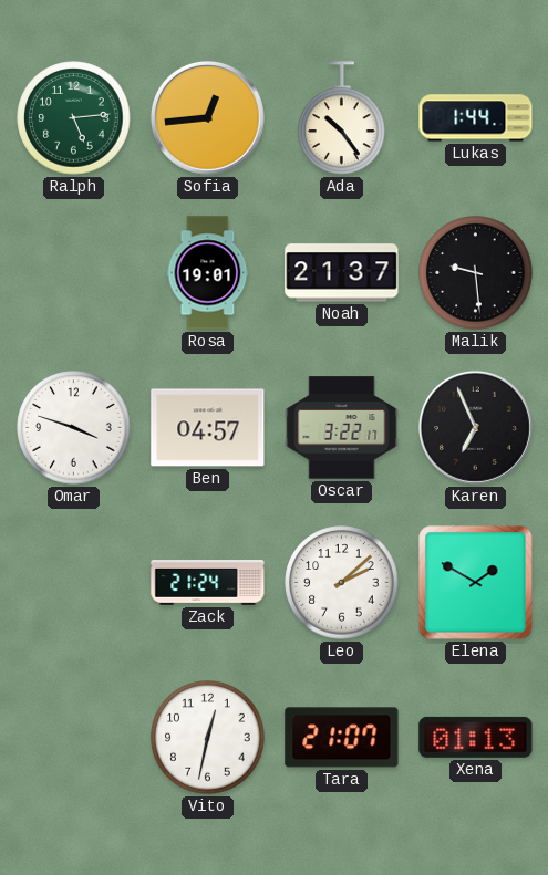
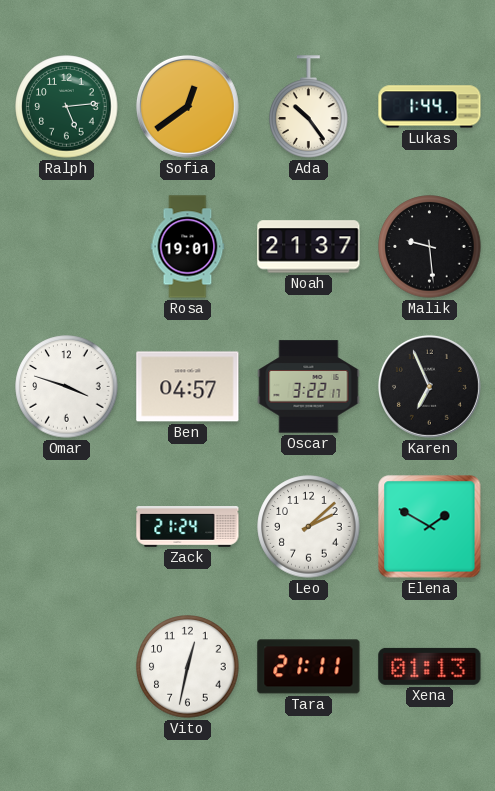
Sofia: 12:44 -> 12:39 (187, 106)
Tara: 21:07 -> 21:11 (309, 667)
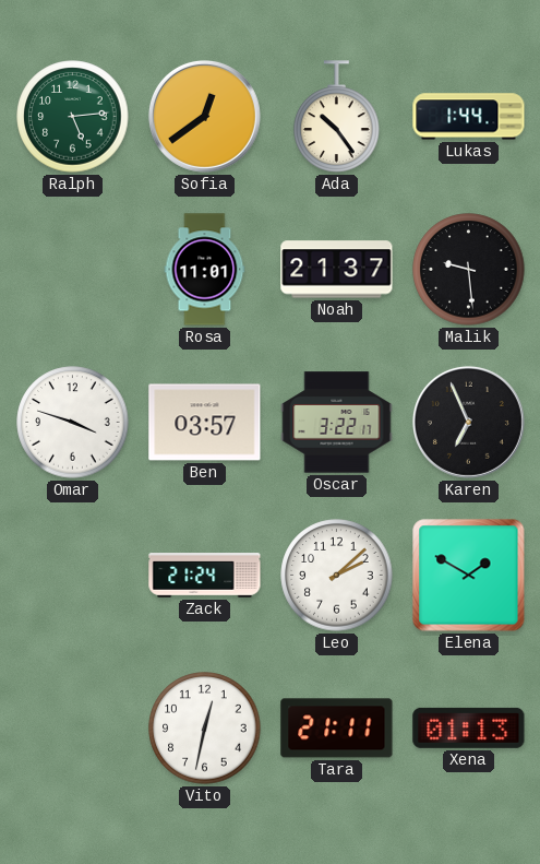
Rosa: 19:01 -> 11:01 (205, 270)
Ben: 04:57 -> 03:57 (205, 423)
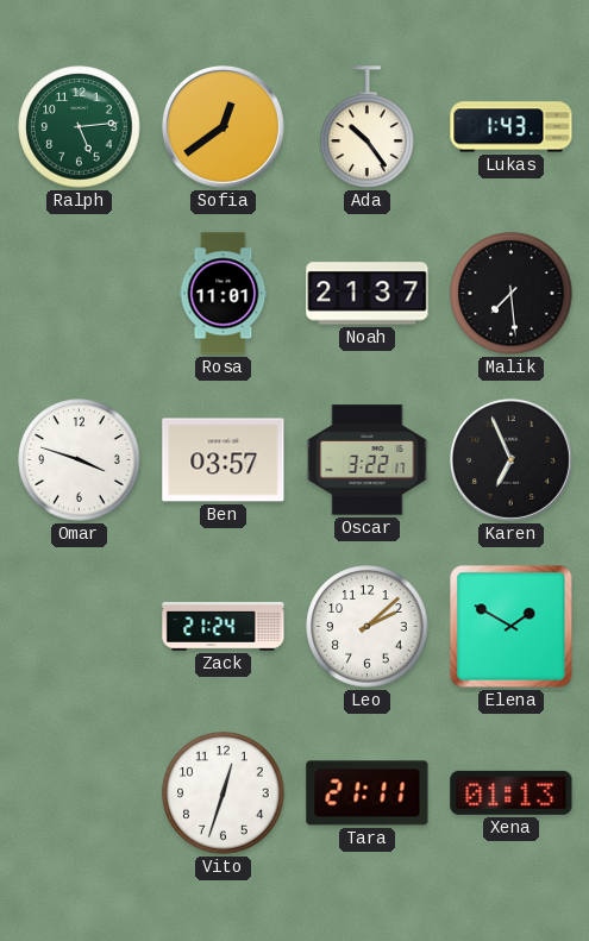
Lukas: 1:44 -> 1:43 (512, 127)
Malik: 9:29 -> 7:29 (512, 294)
Vito: 12:32 -> 12:33 (224, 793)
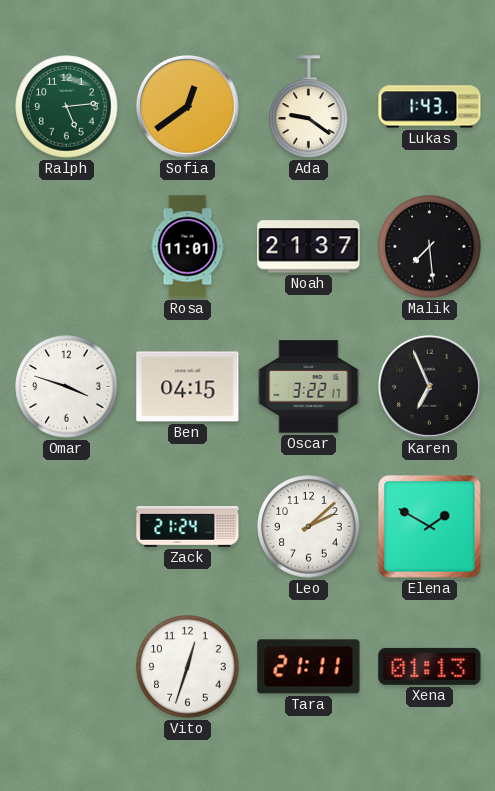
Ada: 10:24 -> 9:21 (309, 107)
Ben: 03:57 -> 04:15 (188, 387)
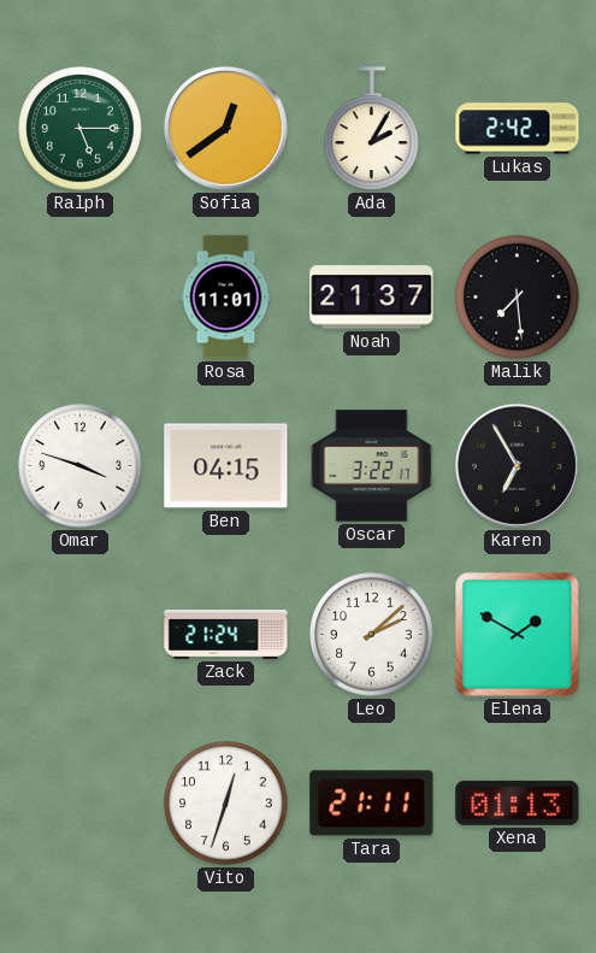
Ralph: 5:14 -> 5:15 (81, 129)
Ada: 9:21 -> 2:05 (372, 129)
Lukas: 1:43 -> 2:42 (518, 129)
Karen: 6:56 -> 6:55 (517, 465)
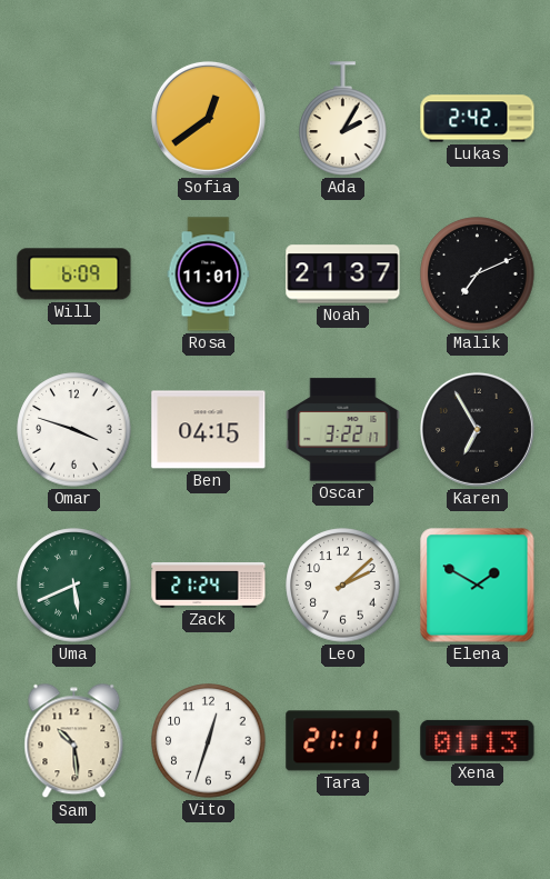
Ralph: 5:15 -> none (81, 129)
Will: none -> 6:09 (74, 274)
Malik: 7:29 -> 7:11 (478, 274)
Uma: none -> 5:41 (74, 586)
Sam: none -> 10:29 (74, 741)
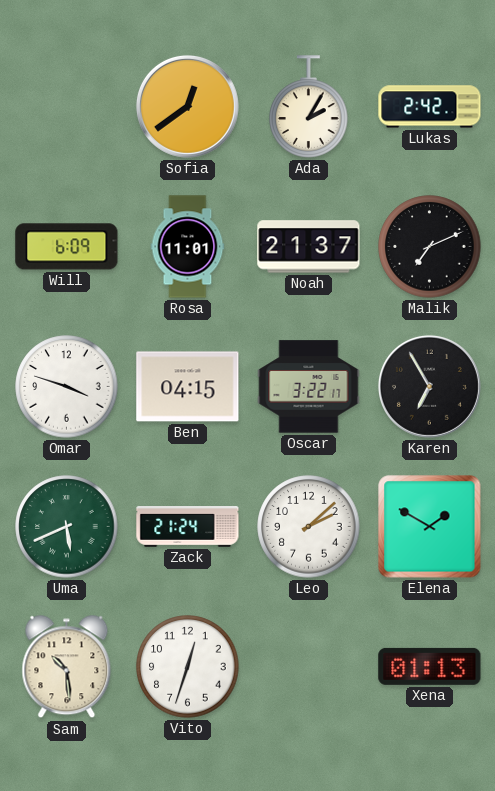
Tara: 21:11 -> none (343, 741)
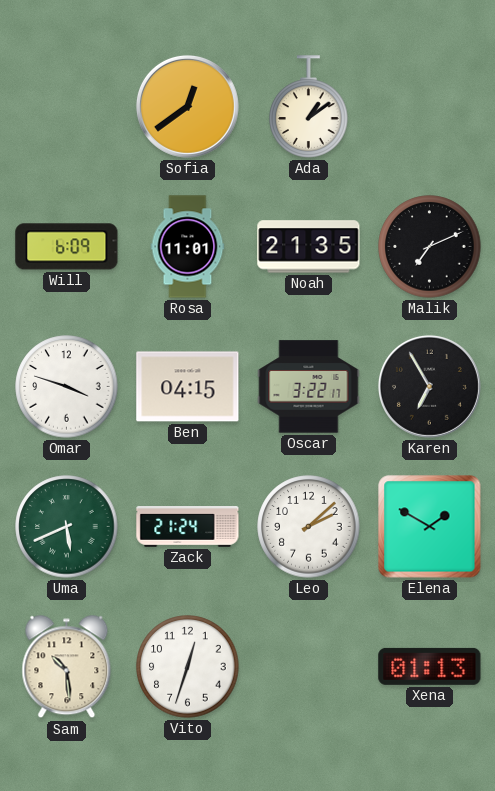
Ada: 2:05 -> 1:09 (309, 107)
Lukas: 2:42 -> none (430, 107)
Noah: 21:37 -> 21:35 (309, 247)
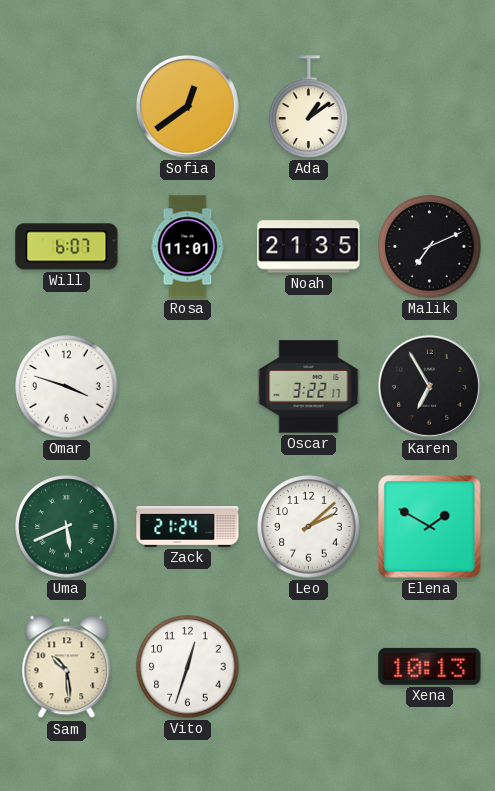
Will: 6:09 -> 6:07 (67, 247)
Ben: 04:15 -> none (188, 387)
Xena: 01:13 -> 10:13 (430, 666)
